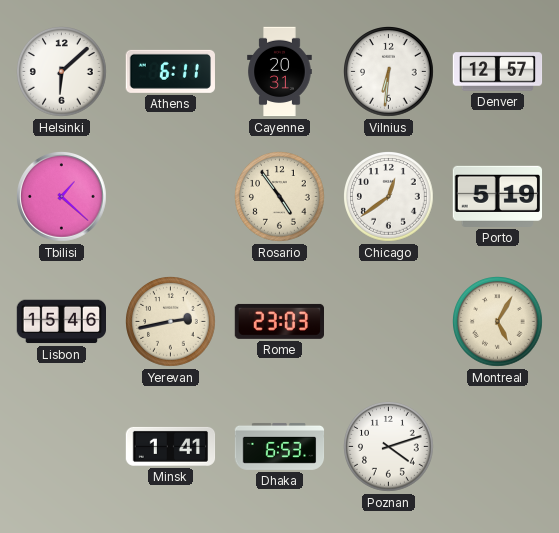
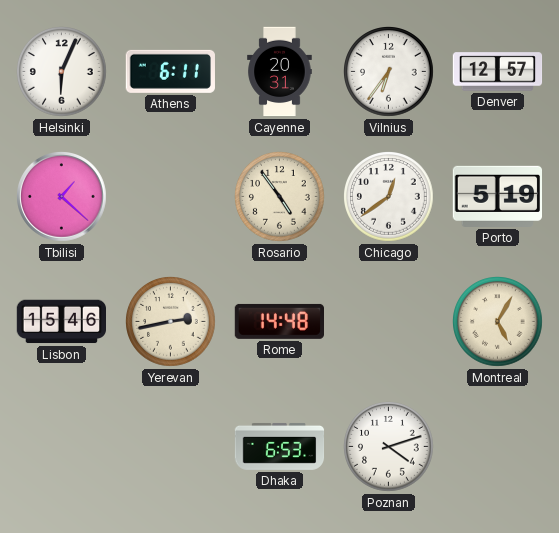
Helsinki: 6:08 -> 6:04 (62, 72)
Vilnius: 6:31 -> 6:36 (389, 72)
Rome: 23:03 -> 14:48 (279, 321)
Minsk: 1:41 -> none (171, 446)
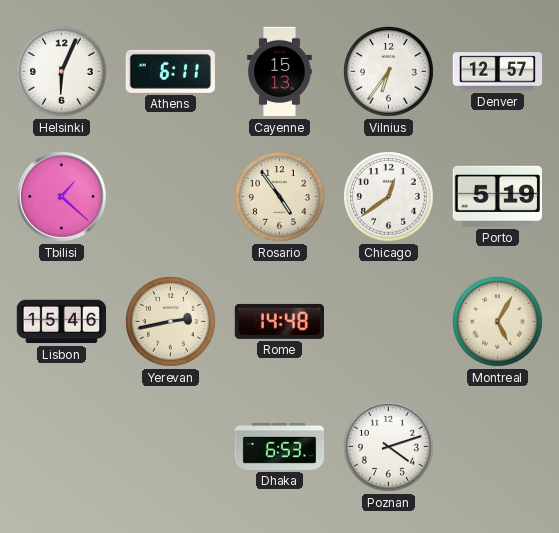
Cayenne: 20:31 -> 15:13 (280, 72)
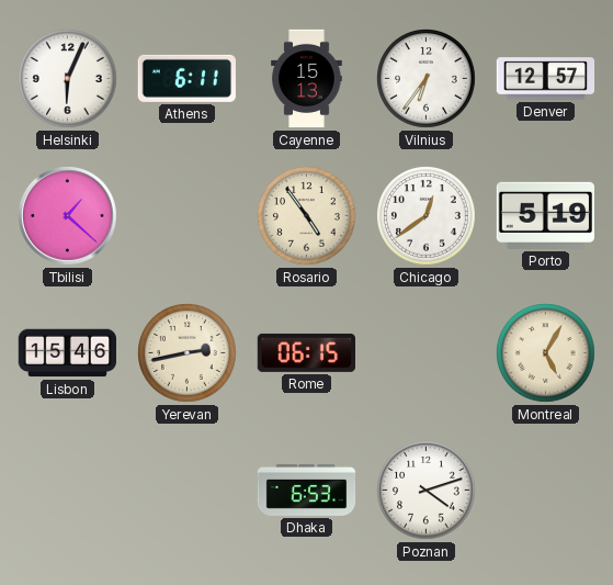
Rome: 14:48 -> 06:15 (306, 352)
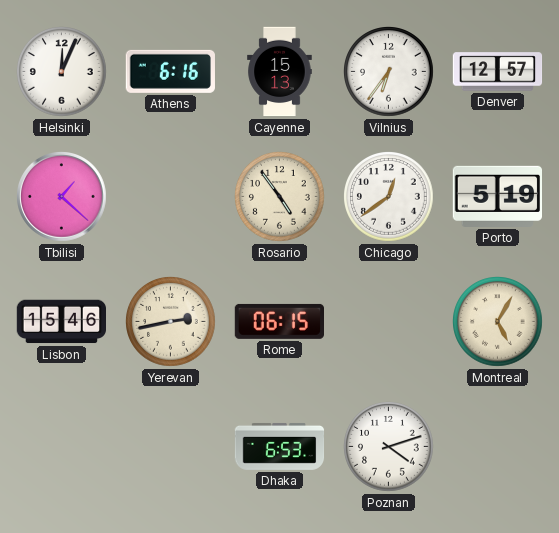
Helsinki: 6:04 -> 12:04 (62, 72)
Athens: 6:11 -> 6:16 (170, 71)
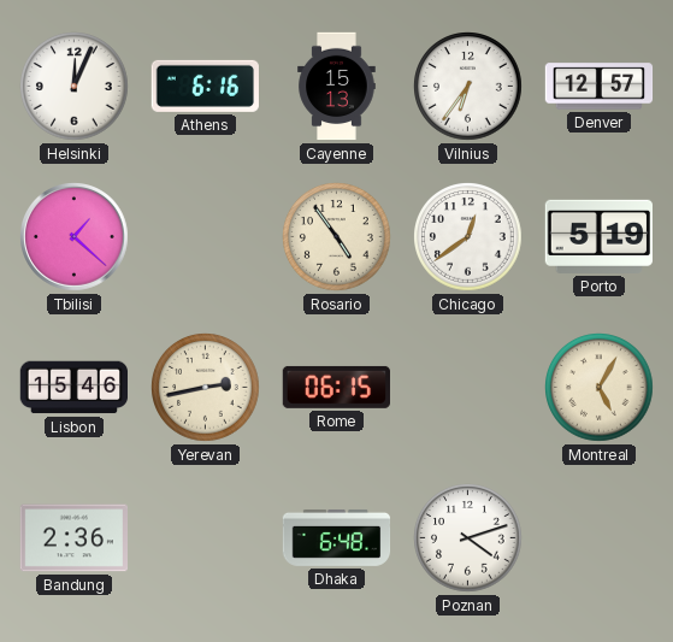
Bandung: none -> 2:36 (75, 538)
Dhaka: 6:53 -> 6:48 (337, 537)
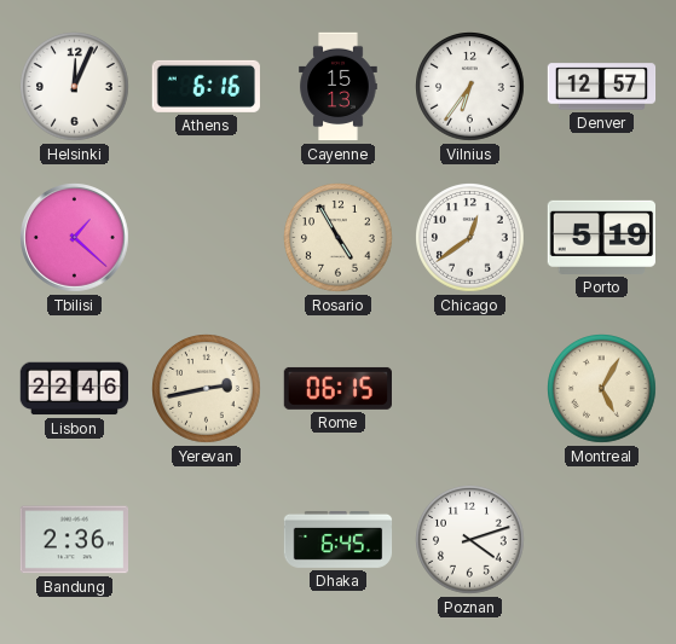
Rosario: 4:54 -> 4:55 (339, 238)
Lisbon: 15:46 -> 22:46 (74, 389)
Dhaka: 6:48 -> 6:45 (339, 539)
